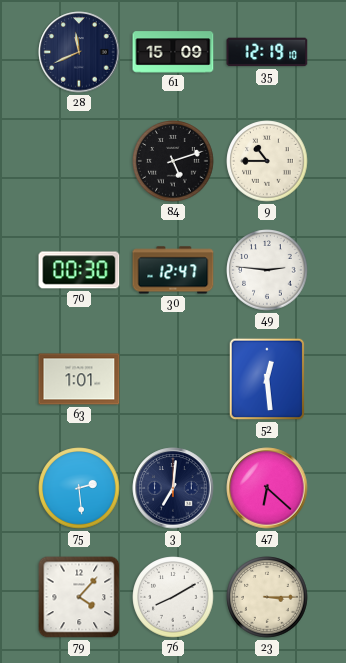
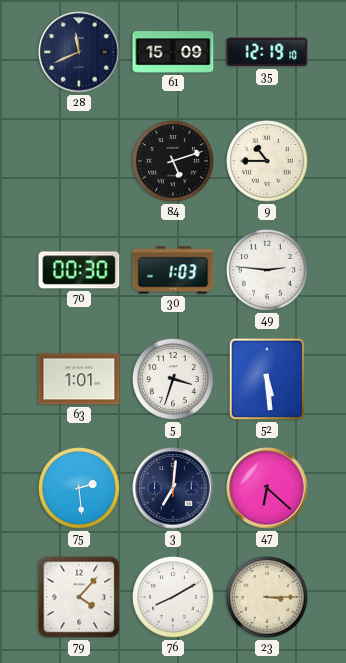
30: 12:47 -> 1:03 (173, 270)
5: none -> 3:33 (173, 379)
52: 12:29 -> 5:29 (267, 379)
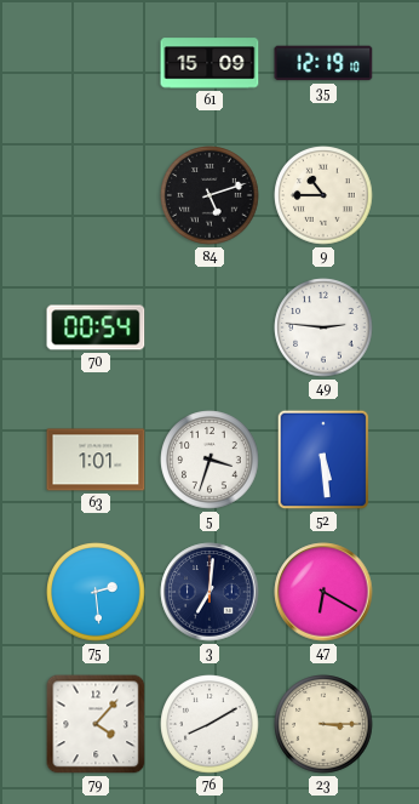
28: 11:41 -> none (79, 52)
70: 00:30 -> 00:54 (96, 327)
30: 1:03 -> none (173, 270)
47: 6:22 -> 6:20 (323, 592)
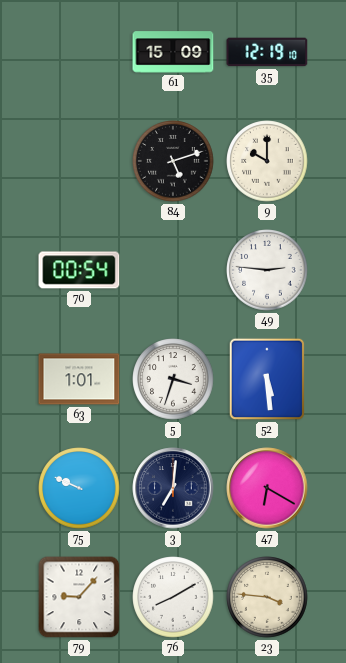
9: 10:45 -> 10:00 (267, 161)
75: 2:29 -> 9:49 (79, 488)
79: 4:07 -> 9:07 (79, 597)
23: 3:15 -> 3:46 (267, 597)
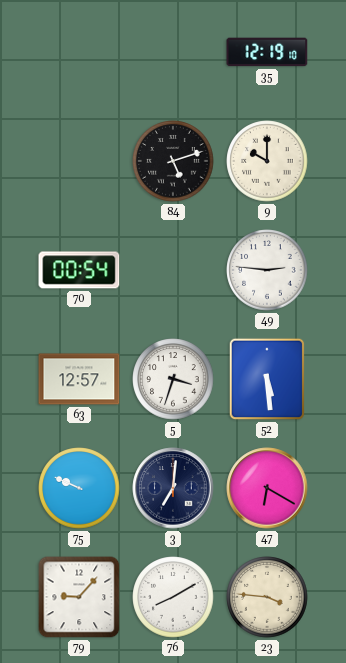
61: 15:09 -> none (173, 52)
63: 1:01 -> 12:57 (79, 379)
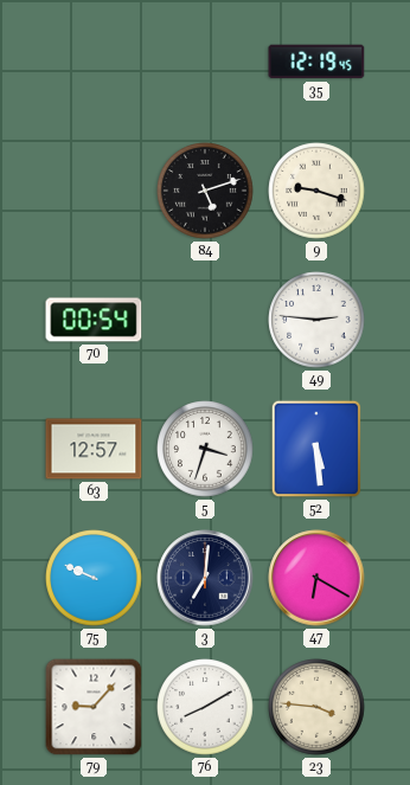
35: 12:19:10 -> 12:19:45 (316, 62)
9: 10:00 -> 9:18 (316, 191)
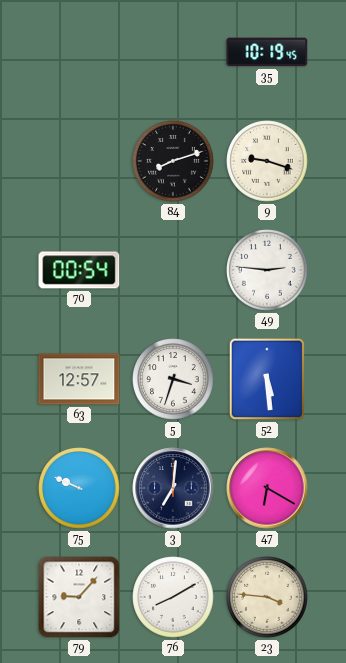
35: 12:19 -> 10:19 (267, 52)
84: 5:12 -> 8:12 (173, 161)
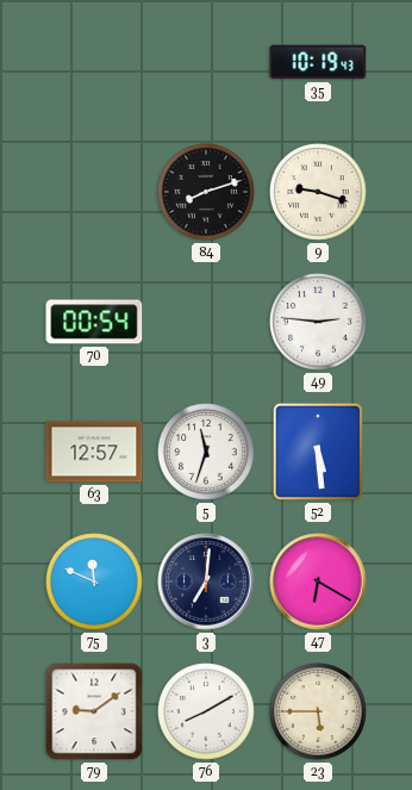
35: 10:19:45 -> 10:19:43 (318, 62)
5: 3:33 -> 11:33 (206, 452)
75: 9:49 -> 11:49 (94, 581)
79: 9:07 -> 9:09 (94, 711)
23: 3:46 -> 5:45 (318, 711)
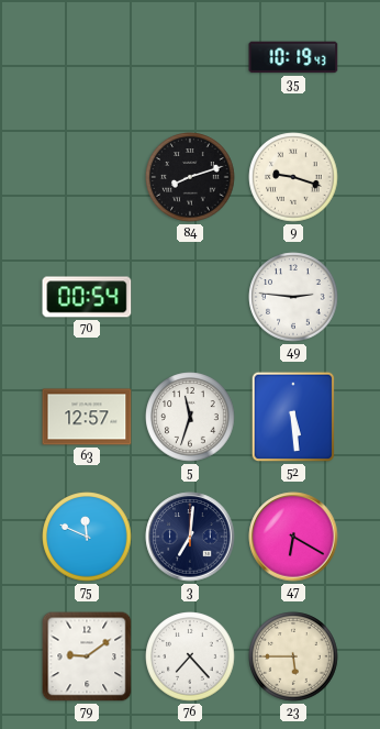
76: 8:10 -> 7:23 (190, 656)
